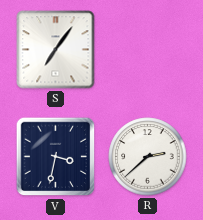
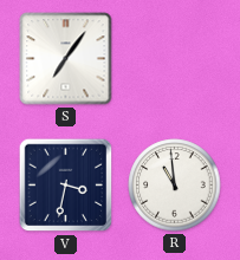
R: 2:38 -> 10:59 (175, 186)
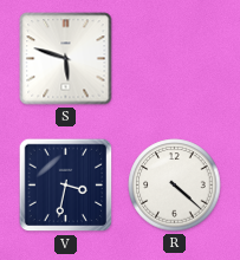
S: 7:06 -> 5:48 (66, 59)
R: 10:59 -> 4:22 (175, 186)
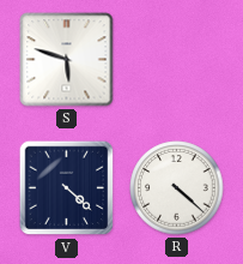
V: 3:32 -> 4:22 (67, 188)
